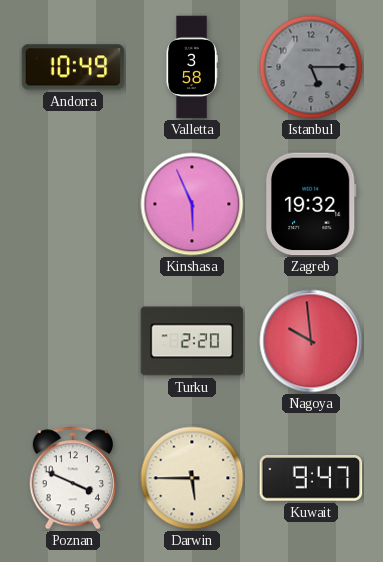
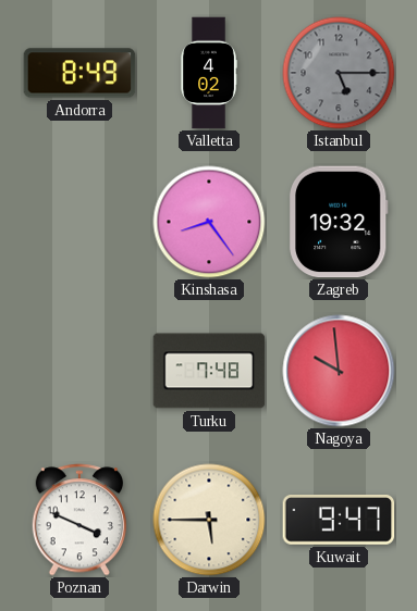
Andorra: 10:49 -> 8:49 (79, 73)
Valletta: 3:58 -> 4:02 (209, 73)
Kinshasa: 5:56 -> 8:24 (209, 222)
Turku: 2:20 -> 7:48 (209, 371)
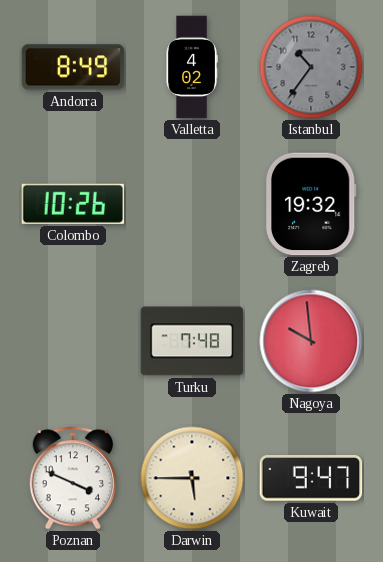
Istanbul: 5:15 -> 10:36 (311, 67)
Colombo: none -> 10:26 (73, 204)
Kinshasa: 8:24 -> none (209, 222)
